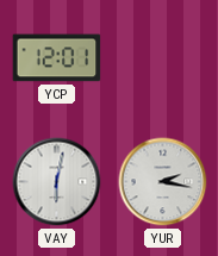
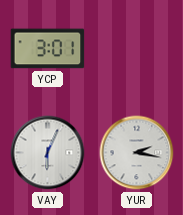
YCP: 12:01 -> 3:01 (48, 49)
VAY: 6:02 -> 6:04 (48, 153)
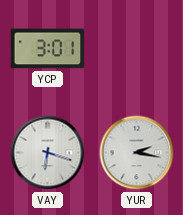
VAY: 6:04 -> 6:18 (48, 153)
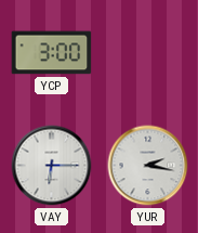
YCP: 3:01 -> 3:00 (52, 53)
VAY: 6:18 -> 6:15 (52, 166)
